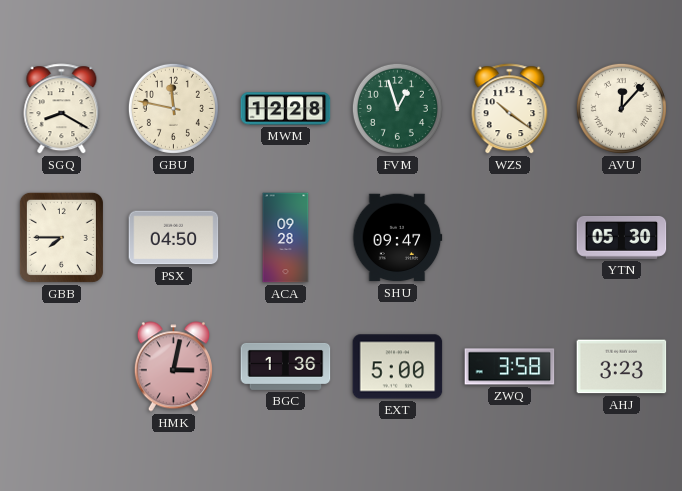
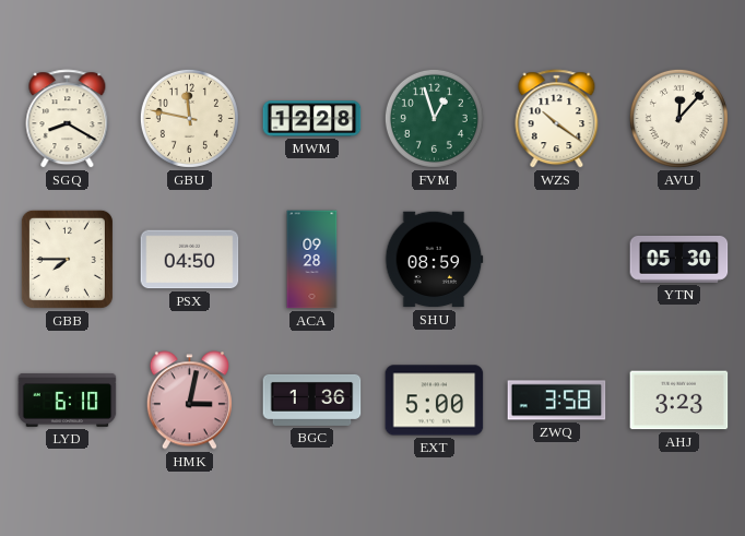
SHU: 09:47 -> 08:59 (434, 260)
LYD: none -> 6:10 (68, 400)
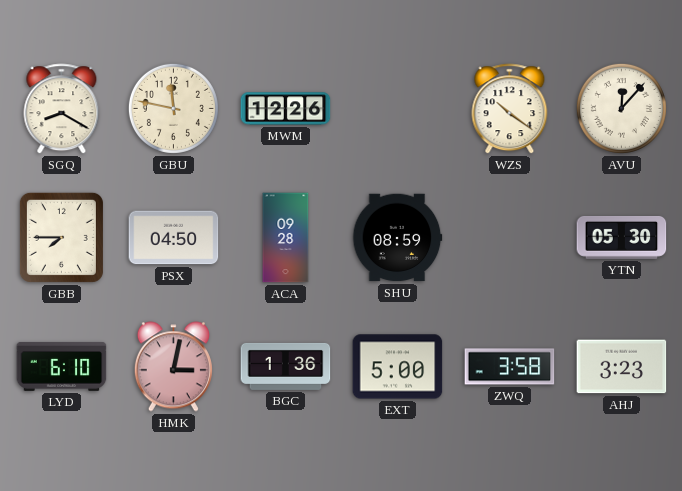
MWM: 12:28 -> 12:26 (286, 109)
FVM: 12:57 -> none (434, 118)
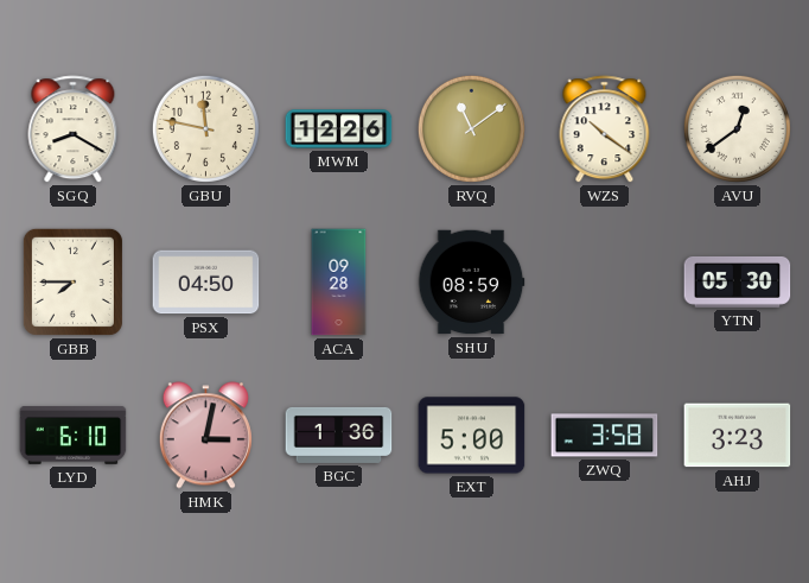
RVQ: none -> 11:09 (471, 128)
AVU: 12:07 -> 12:39 (737, 128)
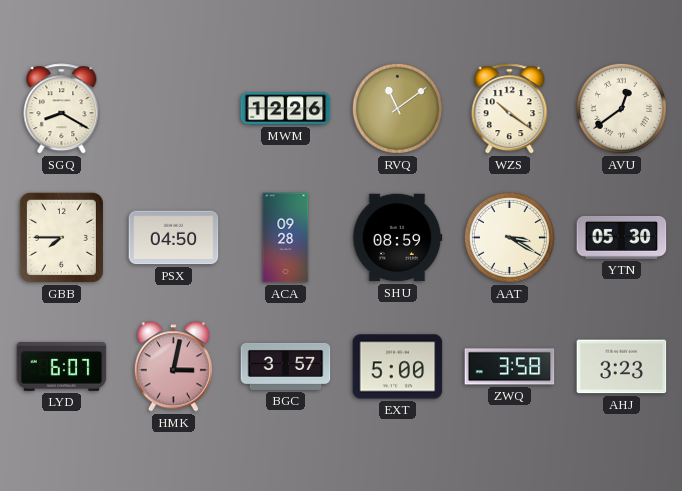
GBU: 11:47 -> none (205, 128)
AAT: none -> 3:20 (509, 237)
LYD: 6:10 -> 6:07 (62, 366)
BGC: 1:36 -> 3:57 (286, 366)
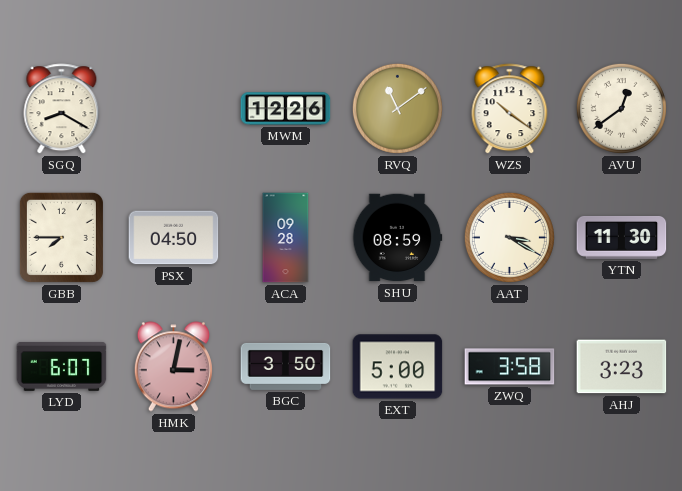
YTN: 05:30 -> 11:30 (622, 237)
BGC: 3:57 -> 3:50 (286, 366)
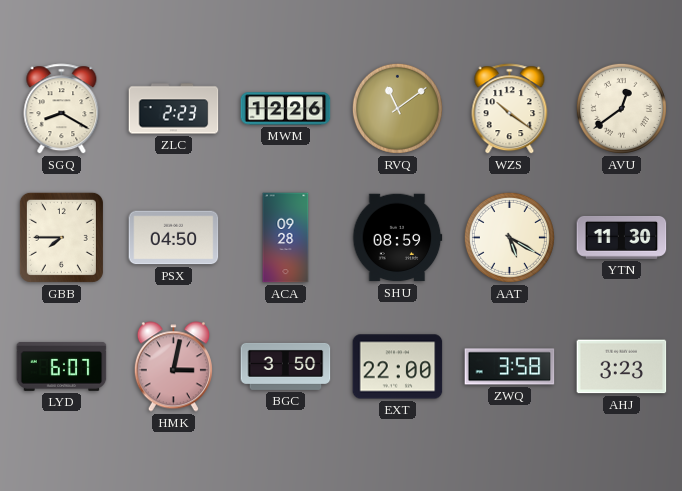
ZLC: none -> 2:23 (174, 109)
AAT: 3:20 -> 5:20 (509, 237)
EXT: 5:00 -> 22:00 (398, 367)
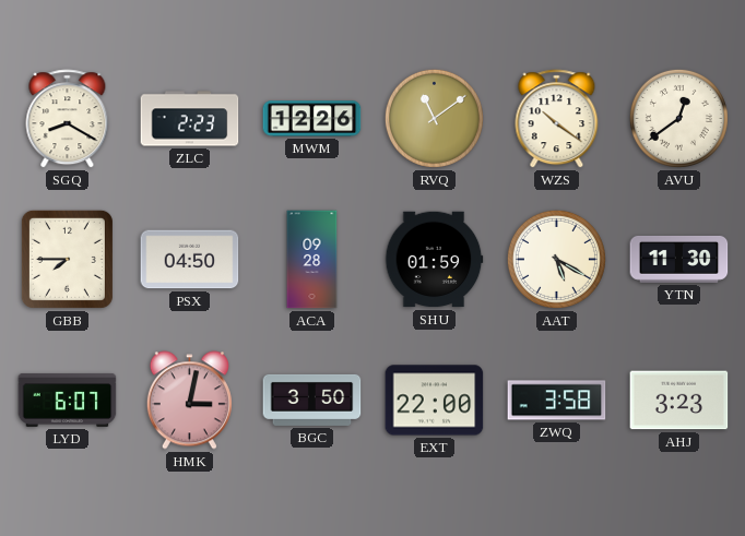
SHU: 08:59 -> 01:59 (434, 260)
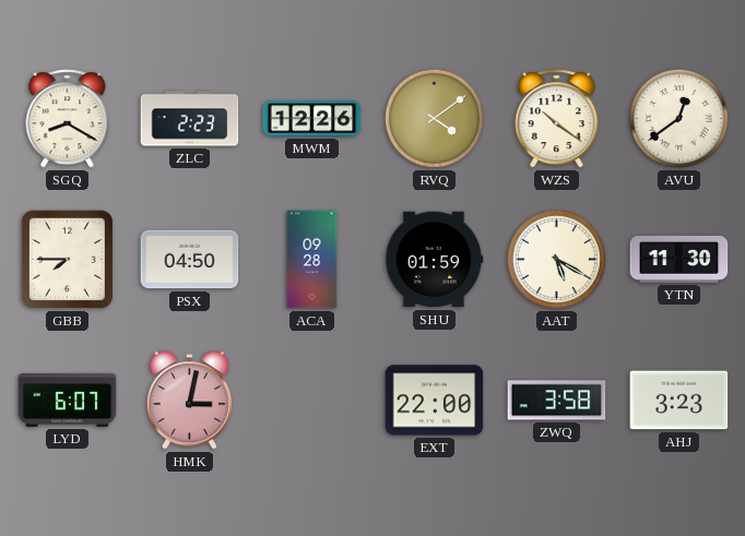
RVQ: 11:09 -> 4:09 (434, 118)
BGC: 3:50 -> none (312, 400)
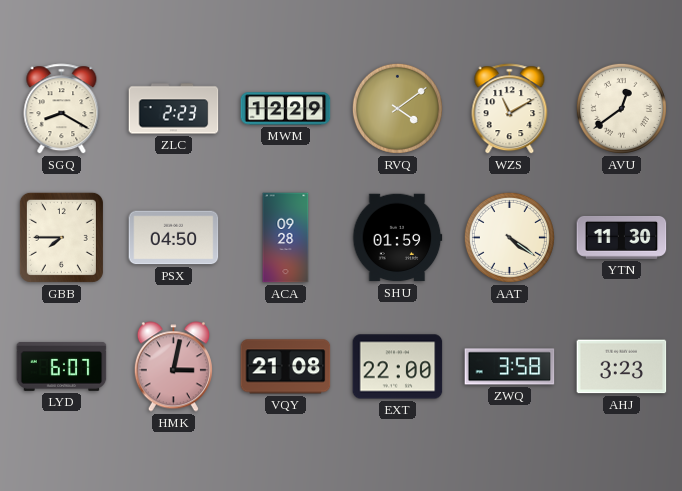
MWM: 12:26 -> 12:29 (286, 109)
WZS: 10:21 -> 11:10 (510, 109)
AAT: 5:20 -> 4:21 (509, 237)
VQY: none -> 21:08 (286, 367)
